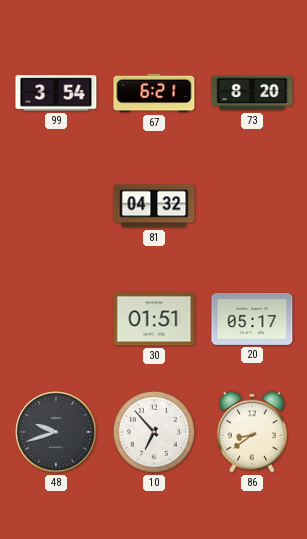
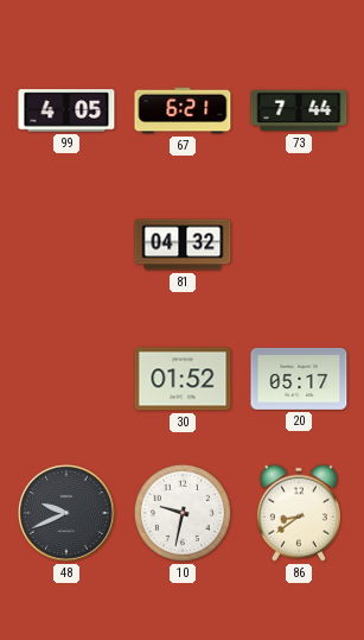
99: 3:54 -> 4:05 (66, 110)
73: 8:20 -> 7:44 (299, 110)
30: 01:51 -> 01:52 (183, 379)
48: 9:42 -> 9:41 (68, 514)
10: 6:53 -> 9:32 (183, 513)
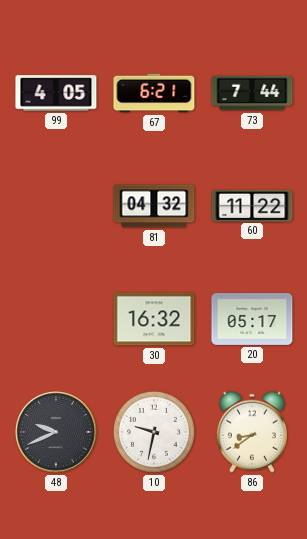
60: none -> 11:22 (252, 205)
30: 01:52 -> 16:32 (154, 319)
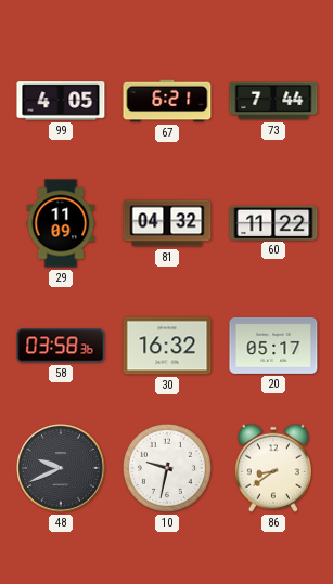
29: none -> 11:09 (61, 223)
58: none -> 03:58 (61, 346)
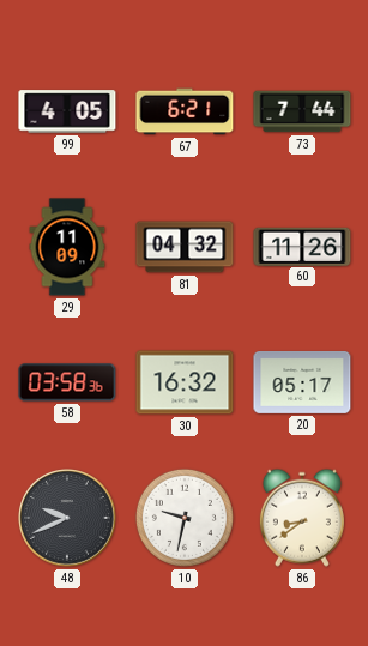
60: 11:22 -> 11:26 (302, 246)
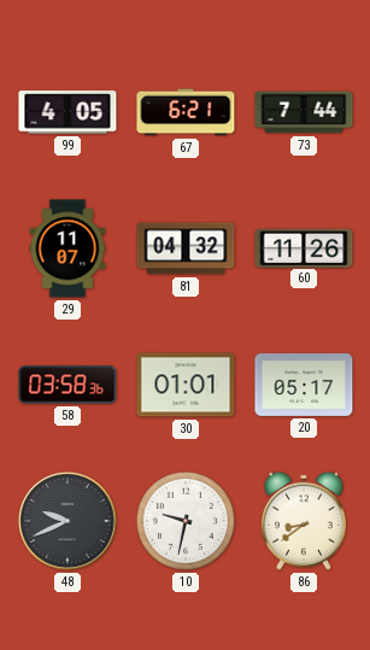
29: 11:09 -> 11:07 (67, 248)
30: 16:32 -> 01:01 (186, 385)
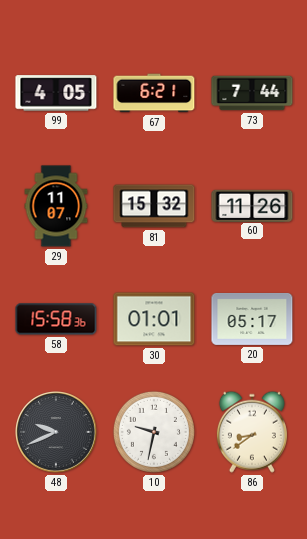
81: 04:32 -> 15:32 (154, 206)
58: 03:58 -> 15:58 (56, 319)
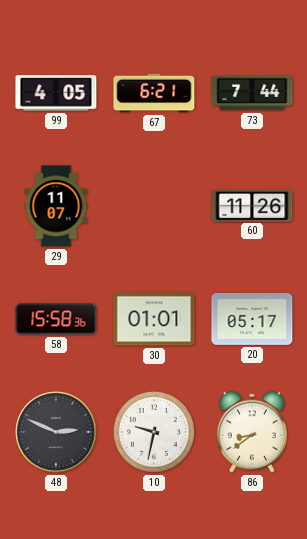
81: 15:32 -> none (154, 206)
48: 9:41 -> 2:49 (57, 433)
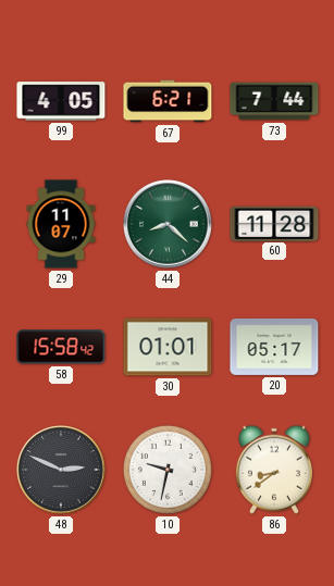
44: none -> 8:22 (169, 225)
60: 11:26 -> 11:28 (274, 223)
58: 15:58:36 -> 15:58:42 (61, 347)
